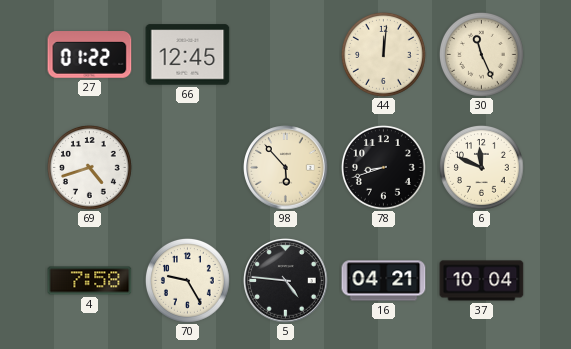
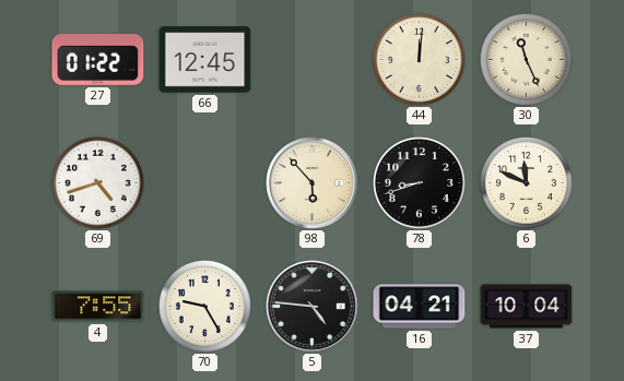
4: 7:58 -> 7:55 (98, 307)
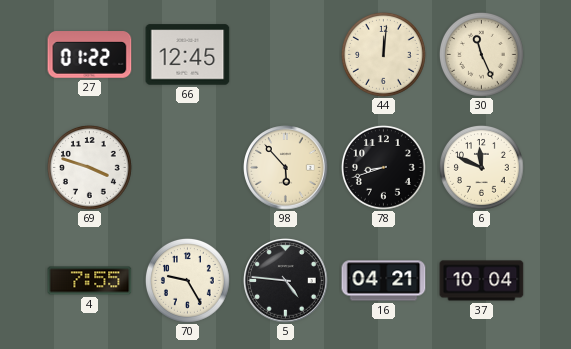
69: 4:42 -> 3:48 (90, 168)
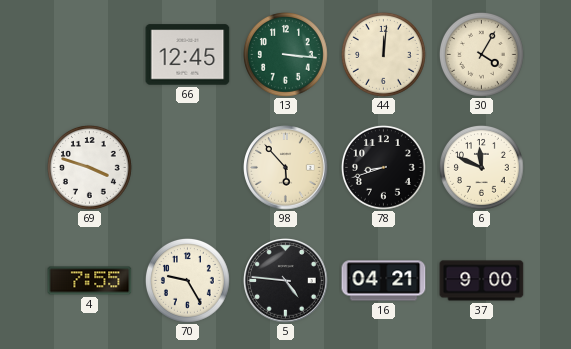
27: 01:22 -> none (90, 55)
13: none -> 3:16 (286, 55)
30: 11:26 -> 4:05 (482, 55)
37: 10:04 -> 9:00 (482, 281)
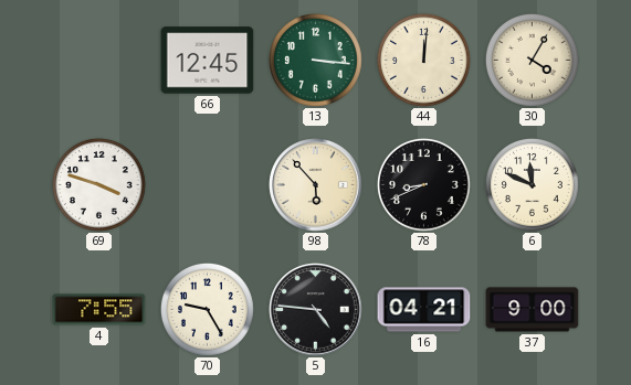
78: 8:42 -> 8:41 (424, 185)
